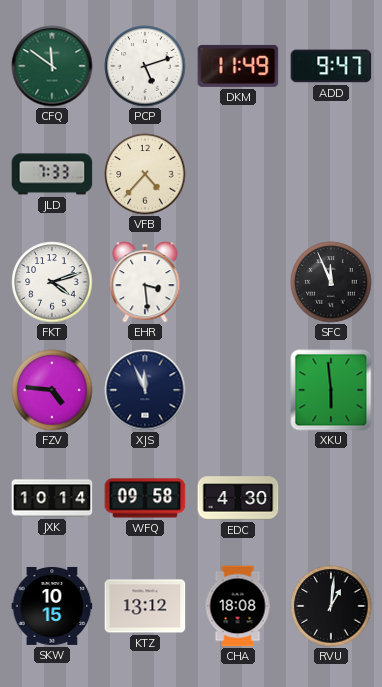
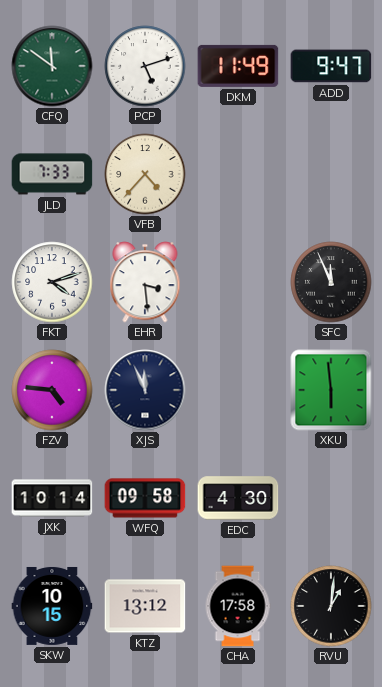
CHA: 18:08 -> 17:58 (238, 606)
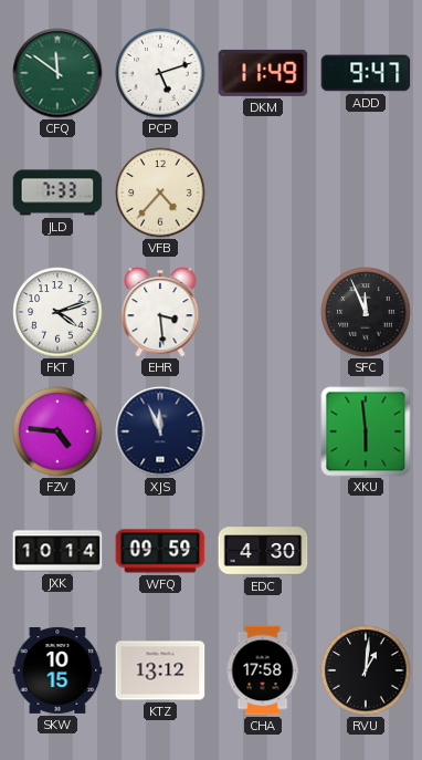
WFQ: 09:58 -> 09:59 (160, 551)
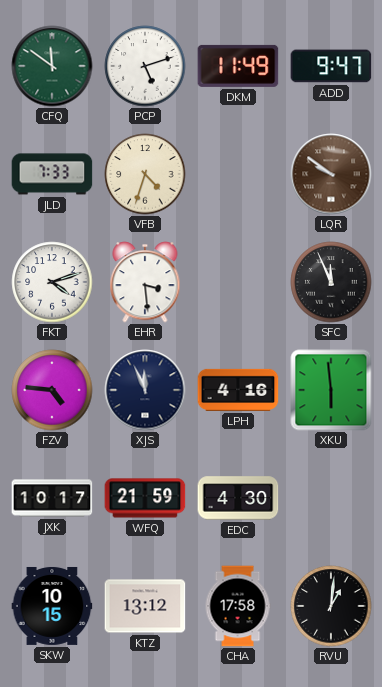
VFB: 4:37 -> 4:33 (145, 174)
LQR: none -> 9:51 (331, 174)
LPH: none -> 4:16 (238, 390)
JXK: 10:14 -> 10:17 (52, 498)
WFQ: 09:59 -> 21:59 (145, 498)
